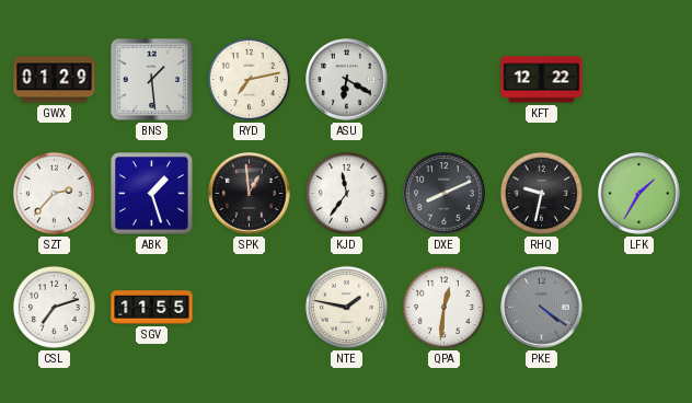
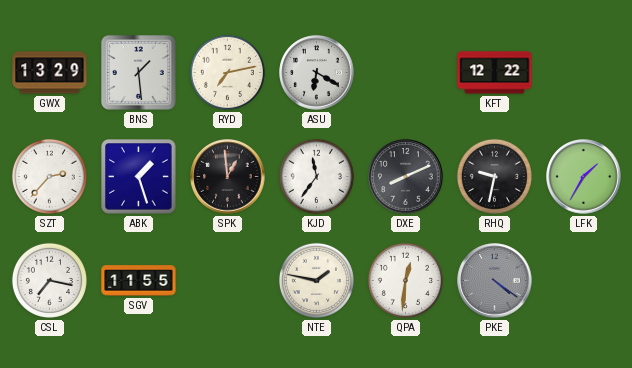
GWX: 01:29 -> 13:29 (50, 73)
CSL: 7:12 -> 7:17 (49, 280)
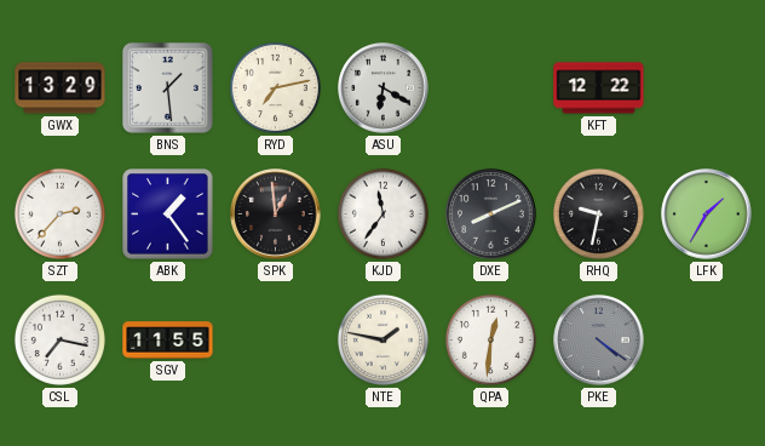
ABK: 1:27 -> 1:24 (168, 215)
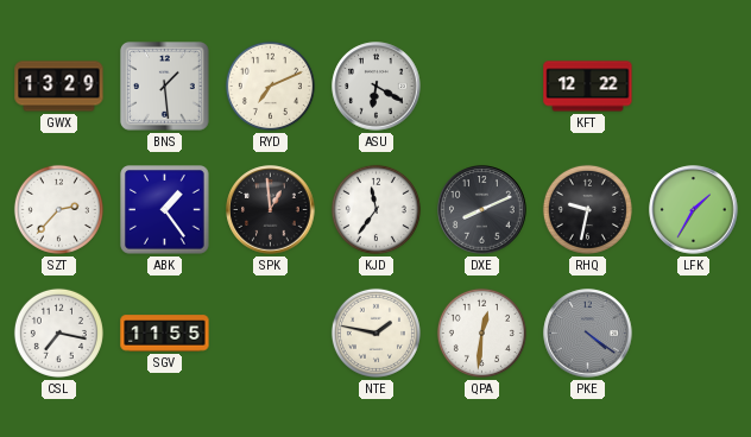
RYD: 7:13 -> 7:11 (270, 85)
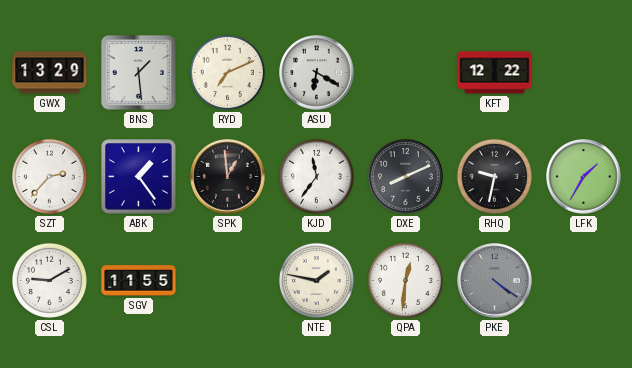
CSL: 7:17 -> 9:10 (49, 280)
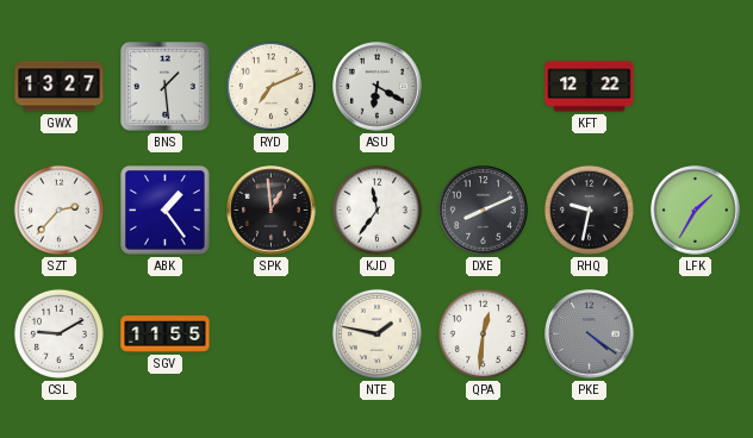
GWX: 13:29 -> 13:27 (60, 87)
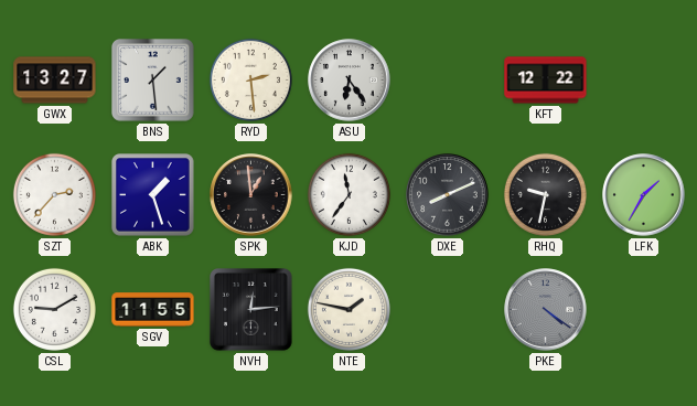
RYD: 7:11 -> 2:29 (250, 79)
ASU: 6:20 -> 6:24 (350, 81)
ABK: 1:24 -> 1:27 (153, 195)
NVH: none -> 12:14 (251, 310)
QPA: 12:31 -> none (483, 333)
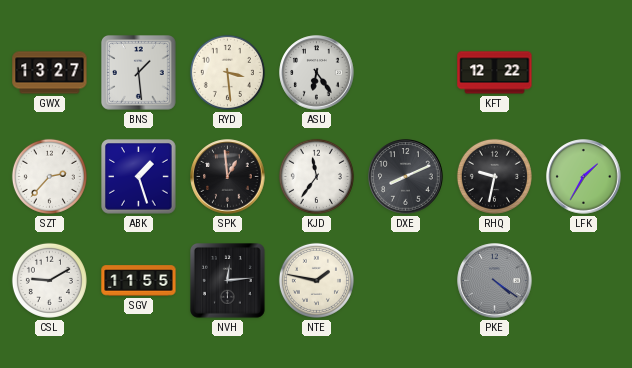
RYD: 2:29 -> 3:29 (227, 72)
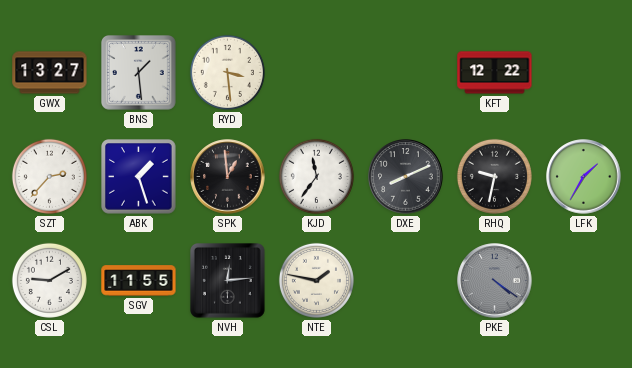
ASU: 6:24 -> none (317, 73)
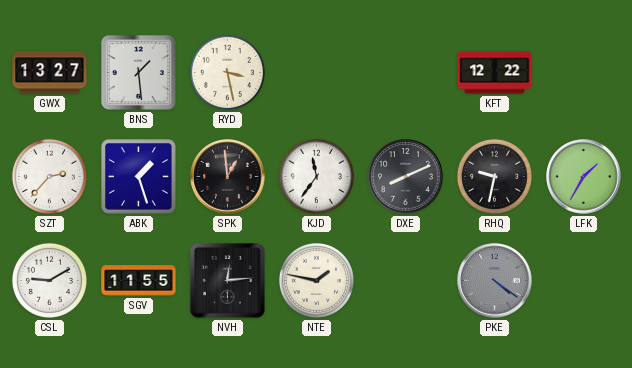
RYD: 3:29 -> 3:28 (227, 72)
